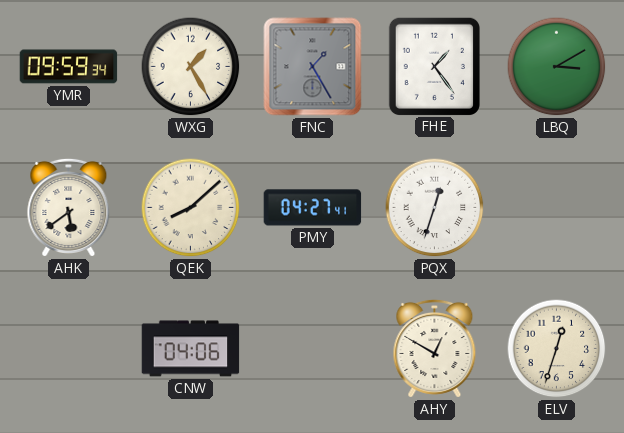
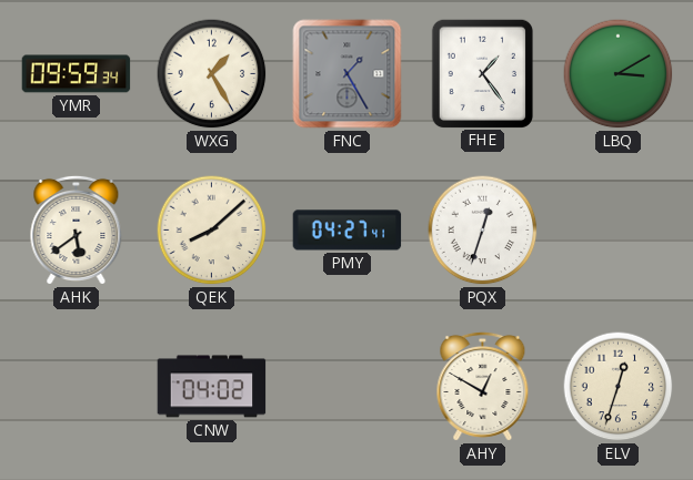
CNW: 04:06 -> 04:02 (212, 387)
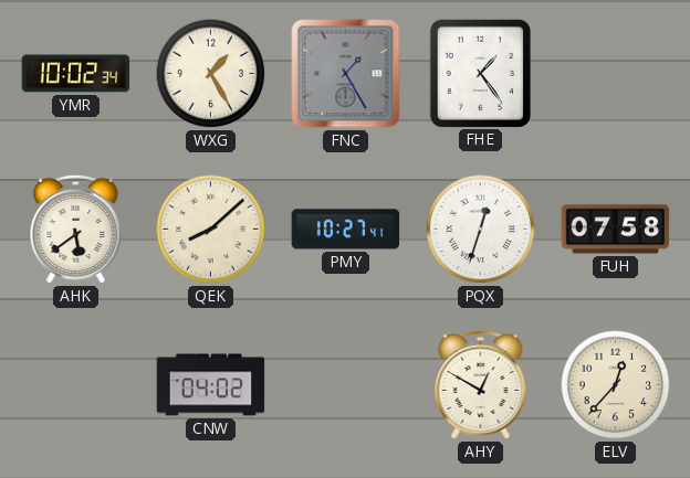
YMR: 09:59 -> 10:02 (76, 74)
LBQ: 3:10 -> none (619, 74)
PMY: 04:27 -> 10:27 (346, 230)
FUH: none -> 07:58 (616, 230)
ELV: 12:33 -> 12:37 (616, 385)
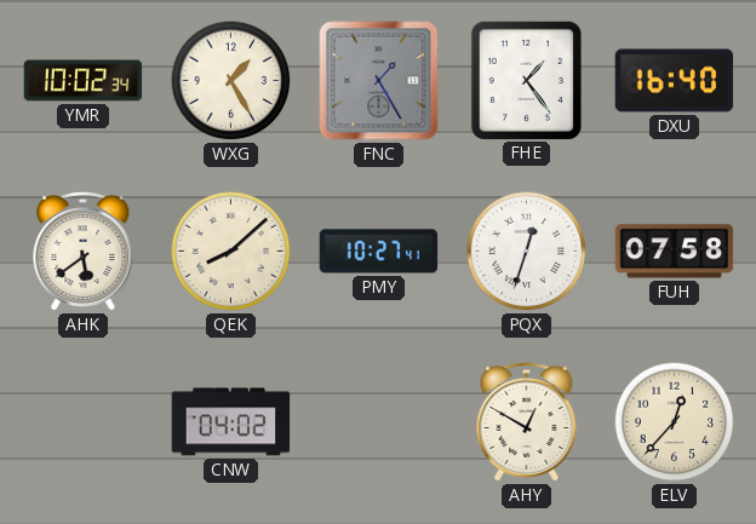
DXU: none -> 16:40 (675, 81)
